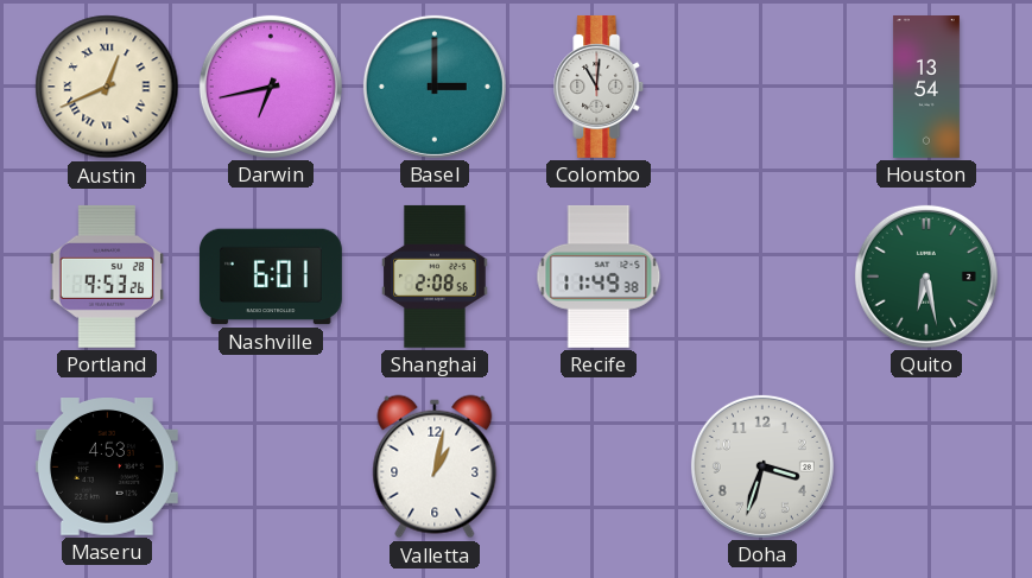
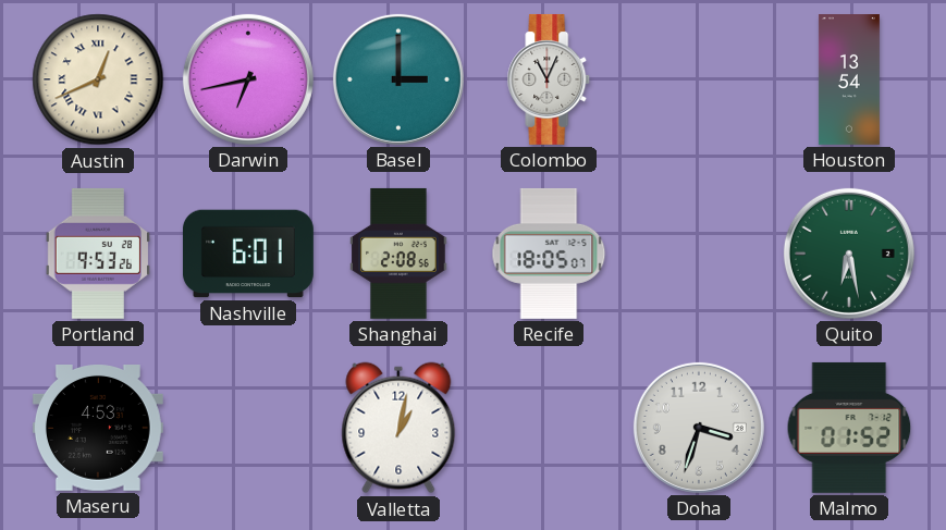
Colombo: 11:01 -> 11:04 (549, 79)
Recife: 11:49 -> 18:05 (549, 254)
Malmo: none -> 01:52 (849, 428)
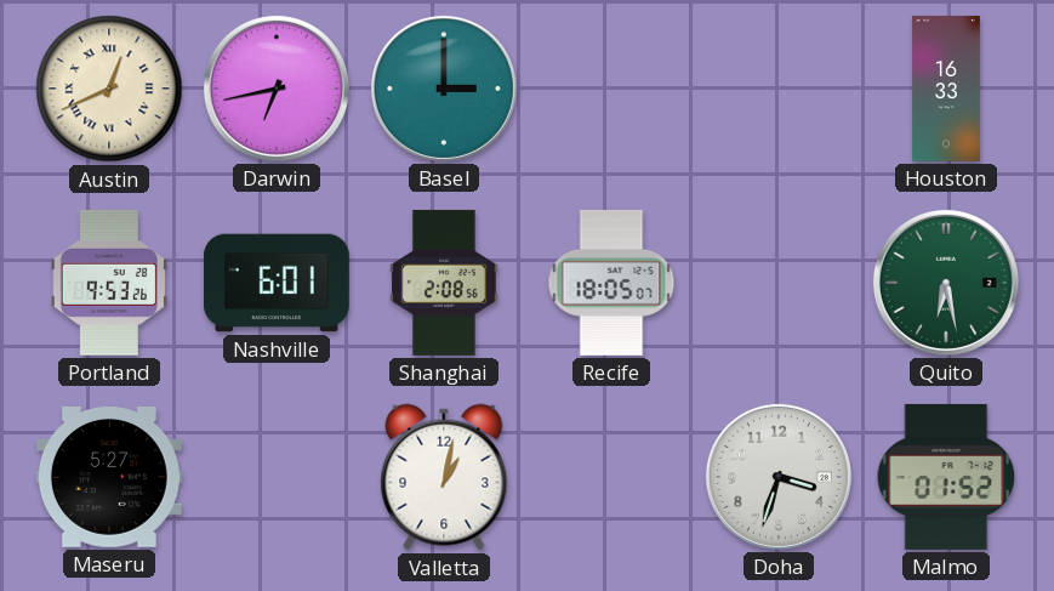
Colombo: 11:04 -> none (549, 79)
Houston: 13:54 -> 16:33 (946, 90)
Maseru: 4:53 -> 5:27 (109, 478)
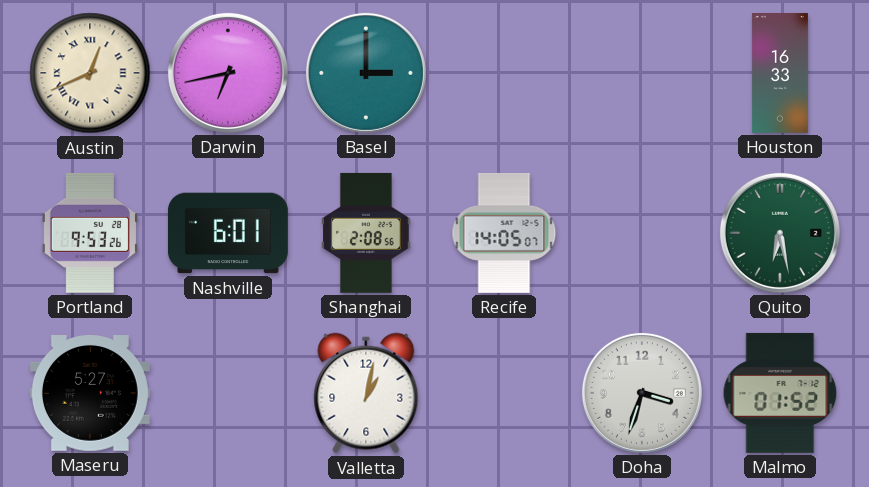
Recife: 18:05 -> 14:05 (504, 233)
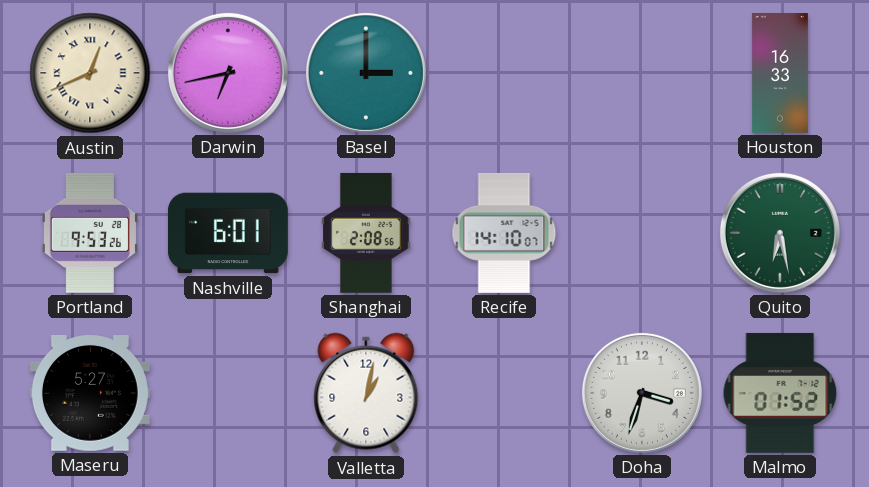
Recife: 14:05 -> 14:10 (504, 233)
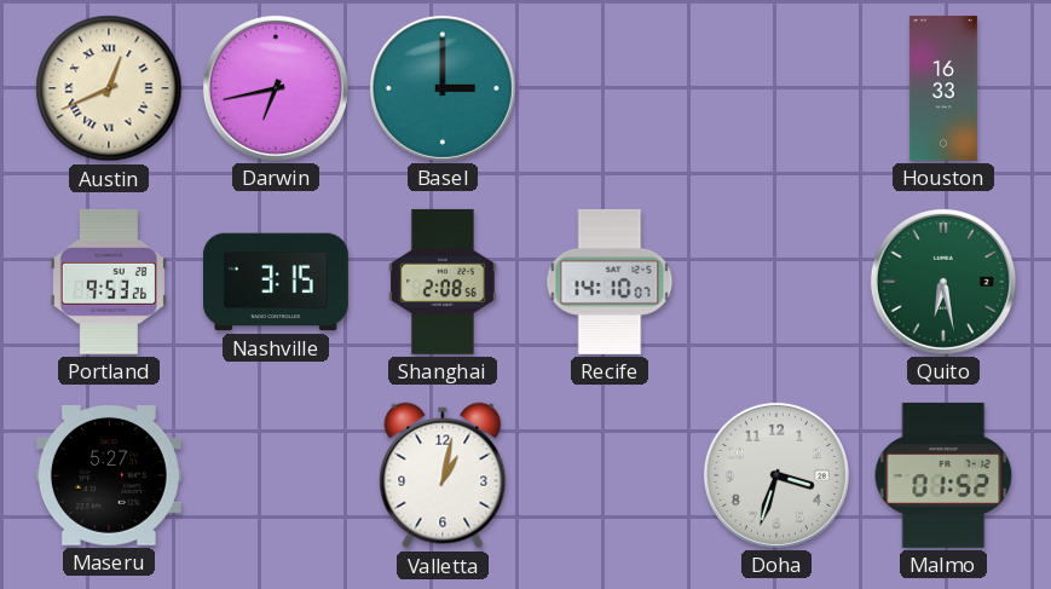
Nashville: 6:01 -> 3:15 (276, 282)
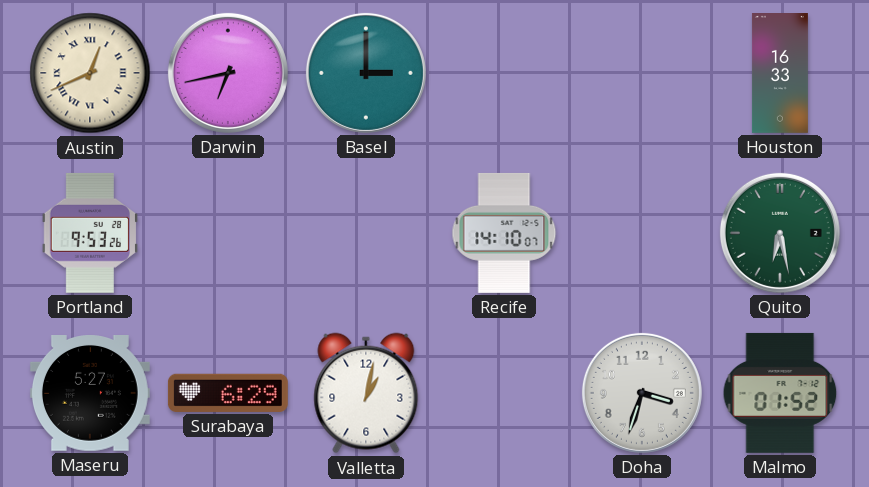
Nashville: 3:15 -> none (276, 282)
Shanghai: 2:08 -> none (443, 282)
Surabaya: none -> 6:29 (228, 393)
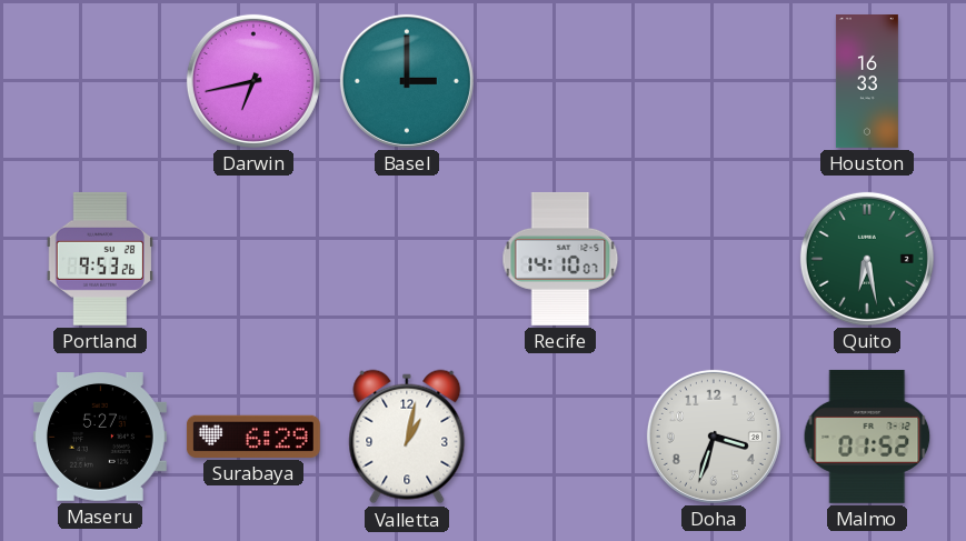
Austin: 12:41 -> none (90, 73)
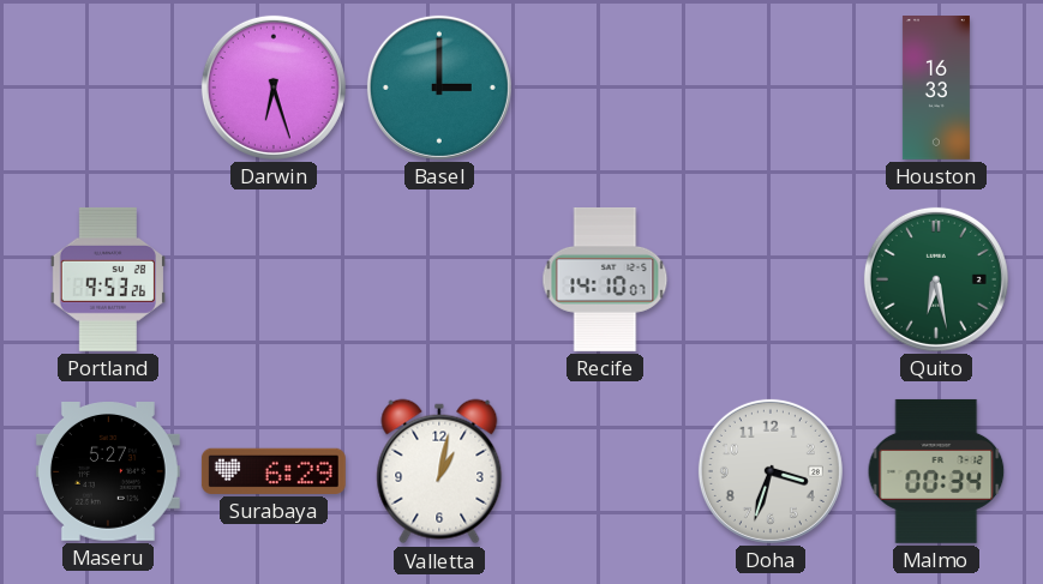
Darwin: 6:43 -> 6:27 (274, 88)
Malmo: 01:52 -> 00:34 (936, 471)
